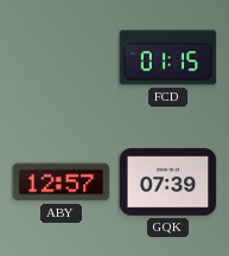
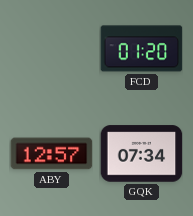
FCD: 01:15 -> 01:20 (141, 49)
GQK: 07:39 -> 07:34 (141, 154)
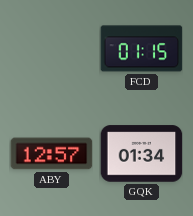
FCD: 01:20 -> 01:15 (141, 49)
GQK: 07:34 -> 01:34 (141, 154)
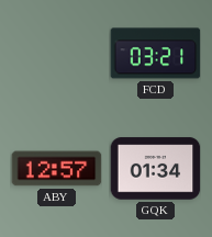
FCD: 01:15 -> 03:21 (155, 54)
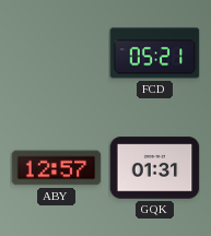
FCD: 03:21 -> 05:21 (154, 54)
GQK: 01:34 -> 01:31 (154, 168)
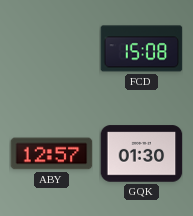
FCD: 05:21 -> 15:08 (141, 49)
GQK: 01:31 -> 01:30 (141, 154)
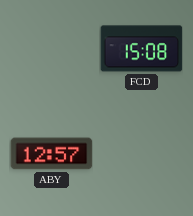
GQK: 01:30 -> none (141, 154)
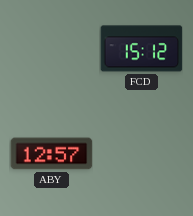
FCD: 15:08 -> 15:12 (141, 49)
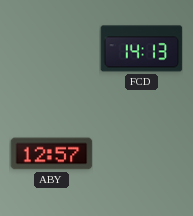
FCD: 15:12 -> 14:13 (141, 49)
